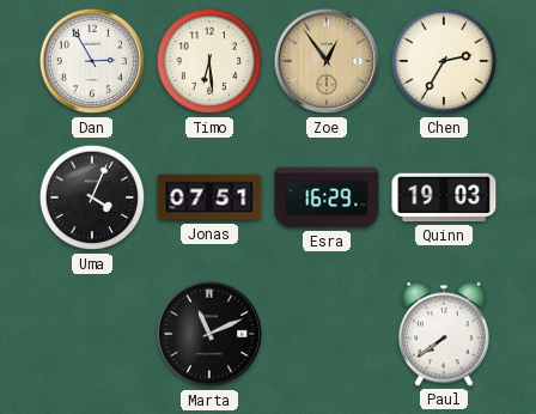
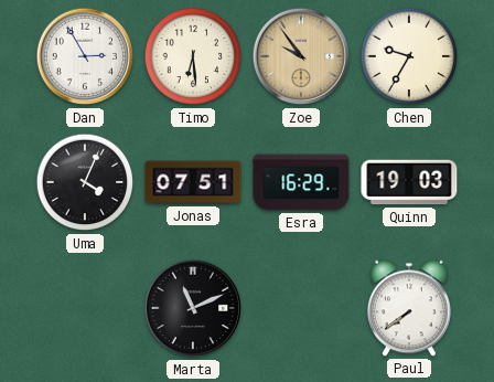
Zoe: 12:54 -> 9:54 (301, 56)
Chen: 2:35 -> 9:35 (409, 56)
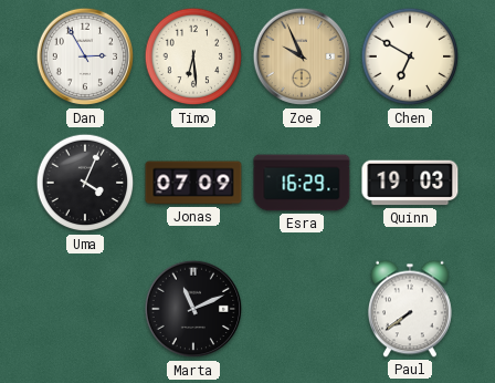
Zoe: 9:54 -> 9:56 (302, 56)
Chen: 9:35 -> 6:50 (410, 56)
Jonas: 07:51 -> 07:09 (193, 183)
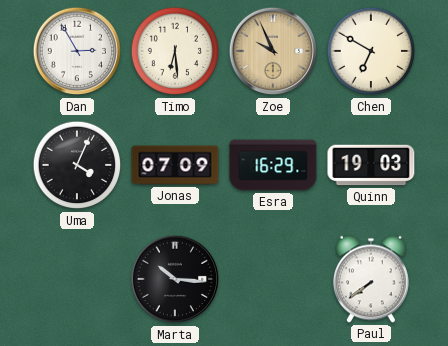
Marta: 11:11 -> 10:16 (175, 279)
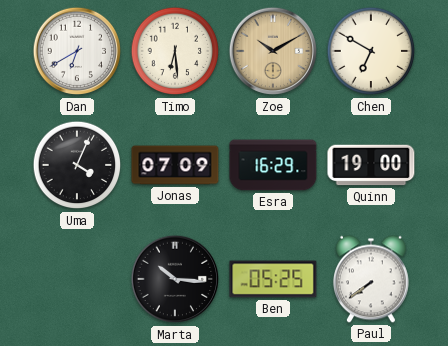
Dan: 2:55 -> 6:40 (77, 51)
Zoe: 9:56 -> 10:10 (273, 51)
Quinn: 19:03 -> 19:00 (371, 165)
Ben: none -> 05:25 (273, 279)
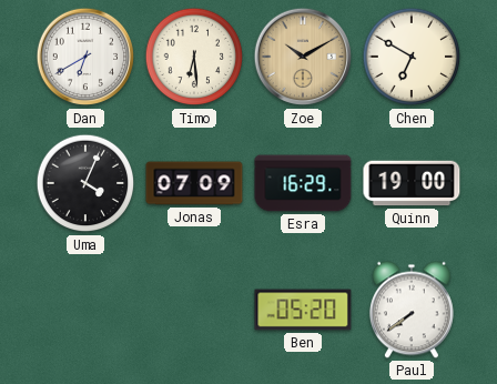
Marta: 10:16 -> none (175, 279)
Ben: 05:25 -> 05:20 (303, 310)
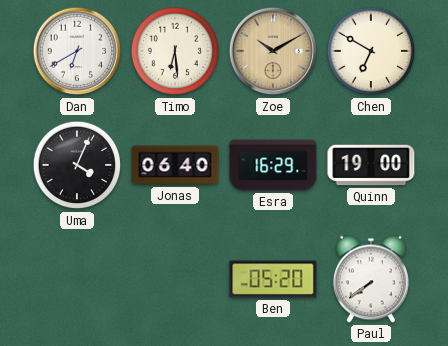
Jonas: 07:09 -> 06:40 (175, 165)
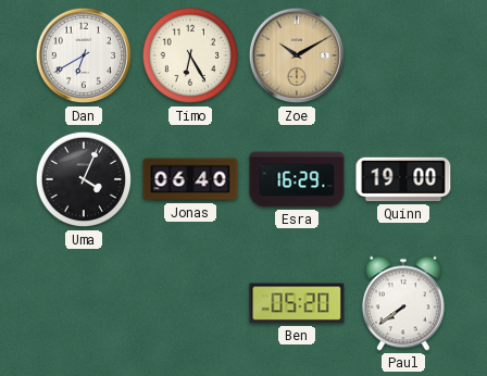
Timo: 6:29 -> 6:25 (190, 55)
Chen: 6:50 -> none (371, 51)
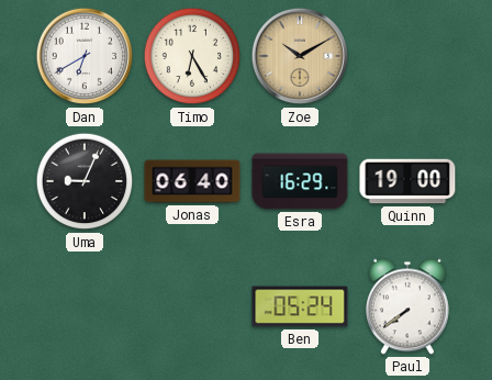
Uma: 4:04 -> 9:04 (85, 181)
Ben: 05:20 -> 05:24 (300, 306)
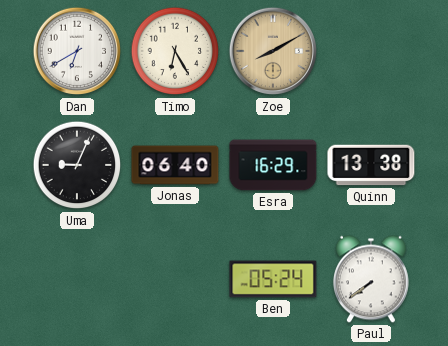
Zoe: 10:10 -> 8:10 (273, 51)
Quinn: 19:00 -> 13:38 (371, 165)
